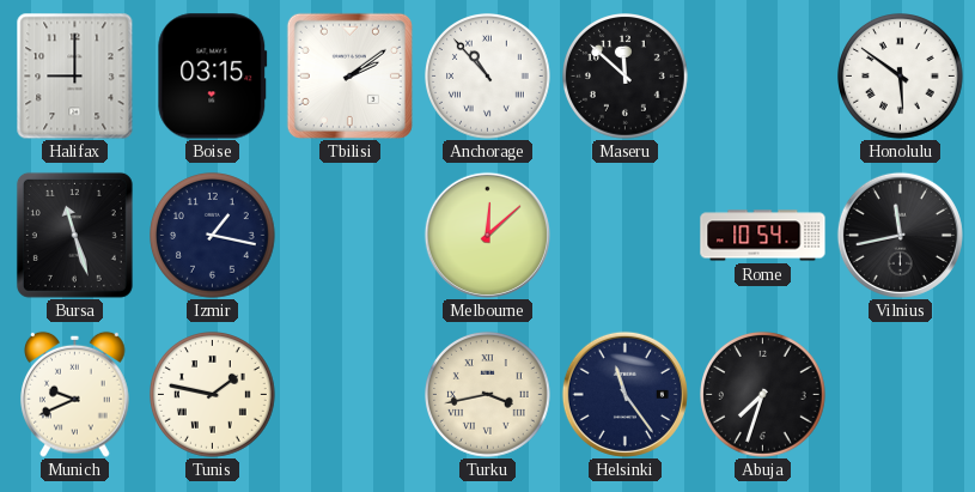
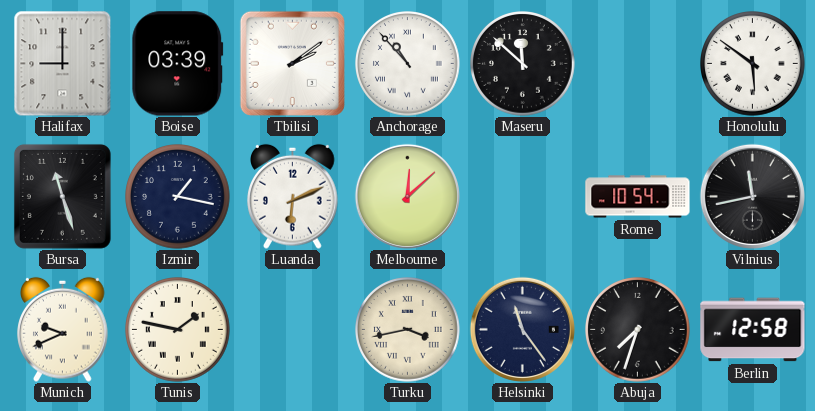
Boise: 03:15 -> 03:39 (178, 64)
Luanda: none -> 6:11 (293, 196)
Berlin: none -> 12:58 (753, 330)
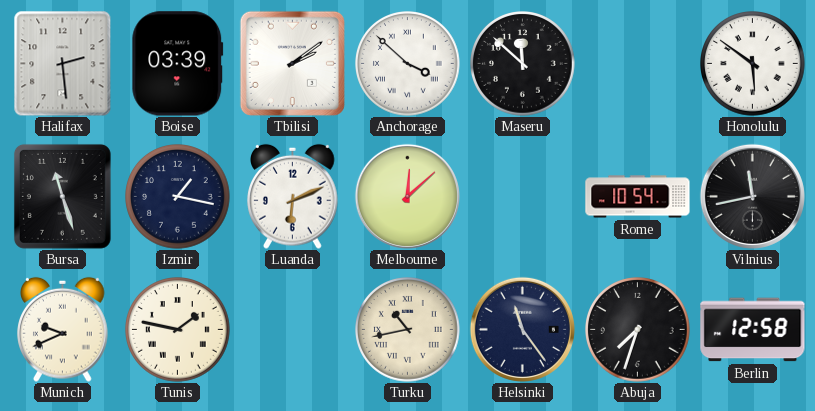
Halifax: 9:00 -> 2:29 (63, 63)
Anchorage: 10:53 -> 3:52 (408, 64)
Turku: 3:43 -> 10:43 (408, 330)
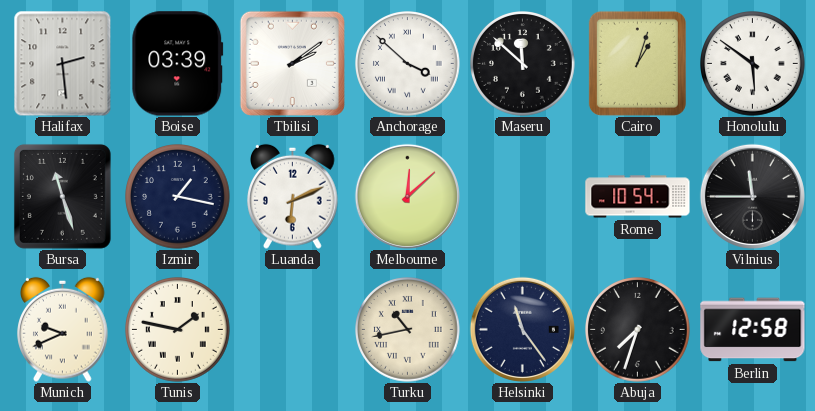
Cairo: none -> 1:03 (637, 63)
Vilnius: 11:43 -> 11:45 (752, 196)
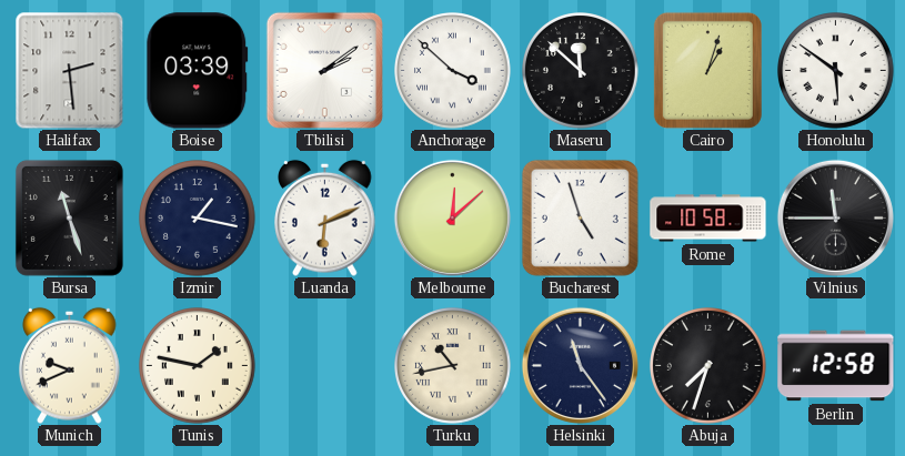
Bucharest: none -> 4:57 (580, 217)
Rome: 10:54 -> 10:58 (708, 219)
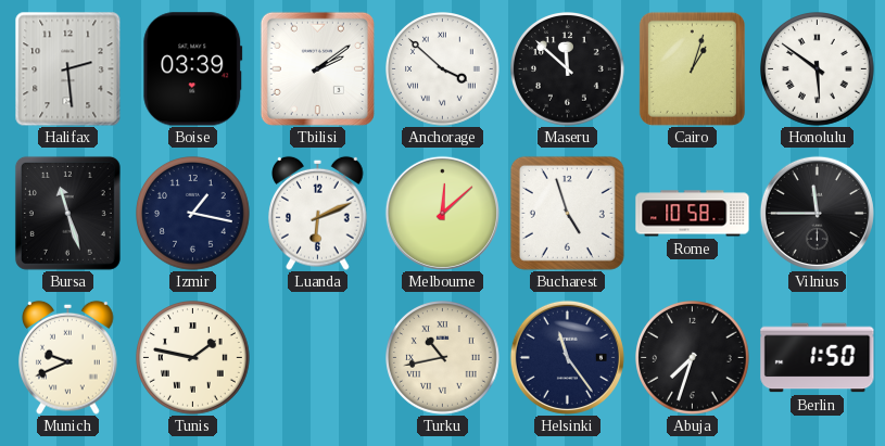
Berlin: 12:58 -> 1:50 (818, 358)
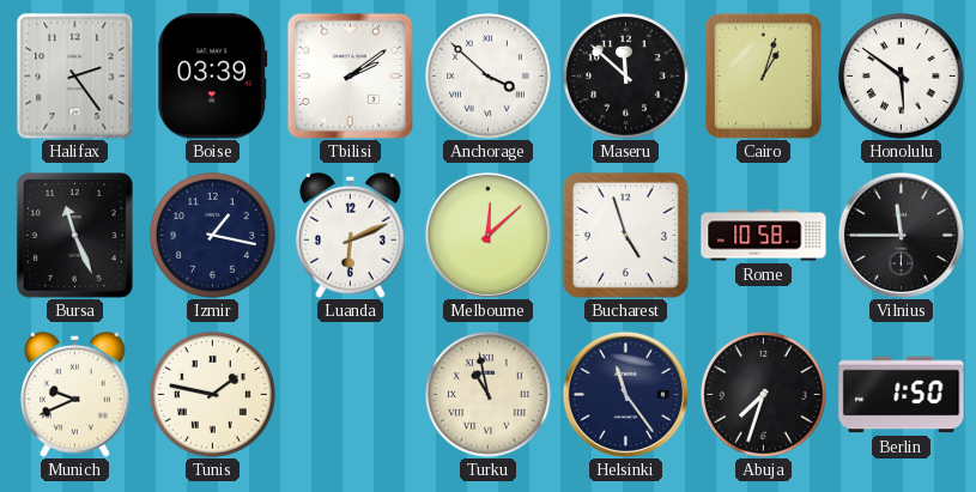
Halifax: 2:29 -> 2:24 (75, 75)
Bursa: 11:27 -> 11:26 (74, 235)
Turku: 10:43 -> 10:58 (489, 395)
